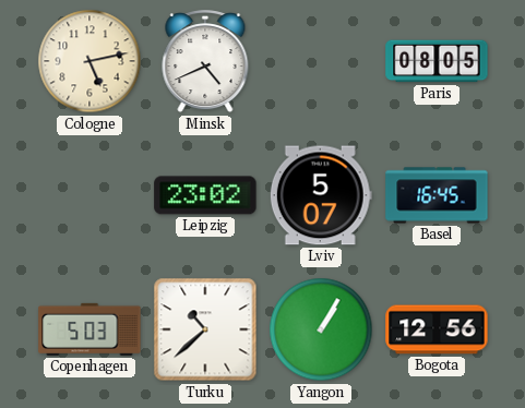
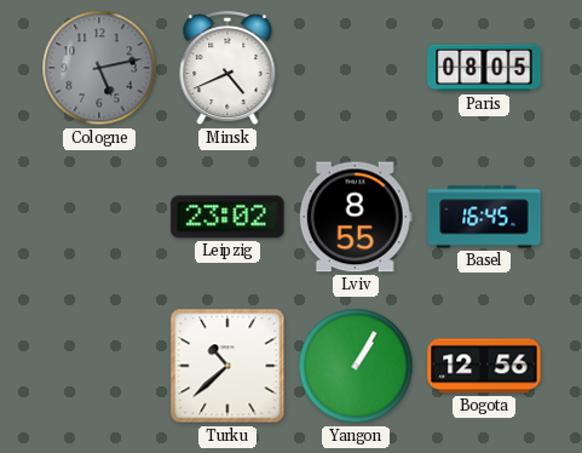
Cologne dial: cream -> grey (99, 68)
Lviv: 5:07 -> 8:55 (356, 217)
Copenhagen: 5:03 -> none (90, 329)
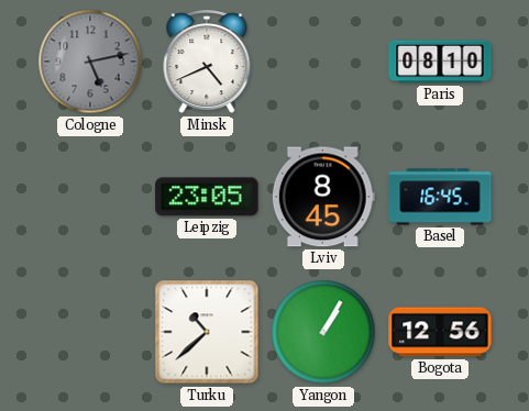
Paris: 08:05 -> 08:10 (440, 62)
Leipzig: 23:02 -> 23:05 (207, 197)
Lviv: 8:55 -> 8:45 (323, 197)
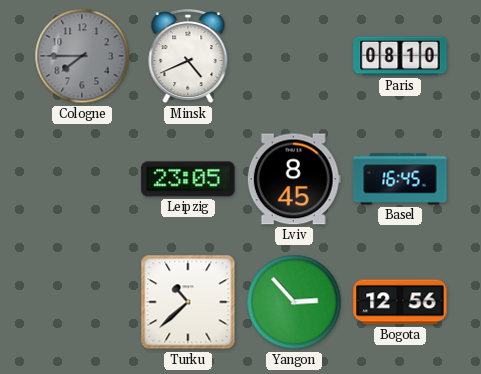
Cologne: 5:13 -> 7:45 (82, 56)
Yangon: 1:05 -> 2:53 (294, 302)
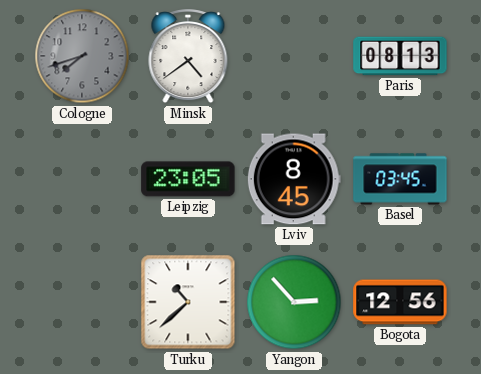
Cologne: 7:45 -> 7:42 (82, 56)
Minsk: 4:41 -> 4:39 (188, 57)
Paris: 08:10 -> 08:13 (400, 56)
Basel: 16:45 -> 03:45 (400, 179)
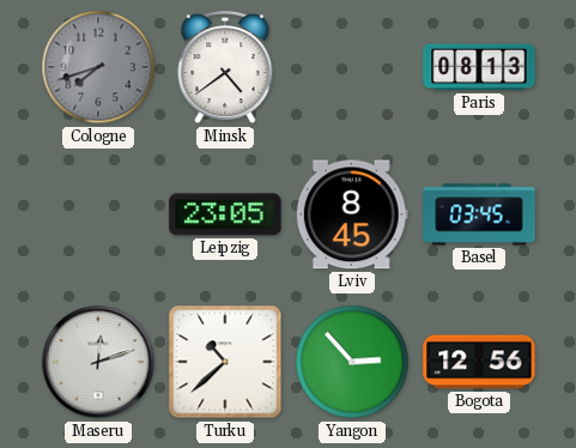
Maseru: none -> 12:12 (98, 362)
